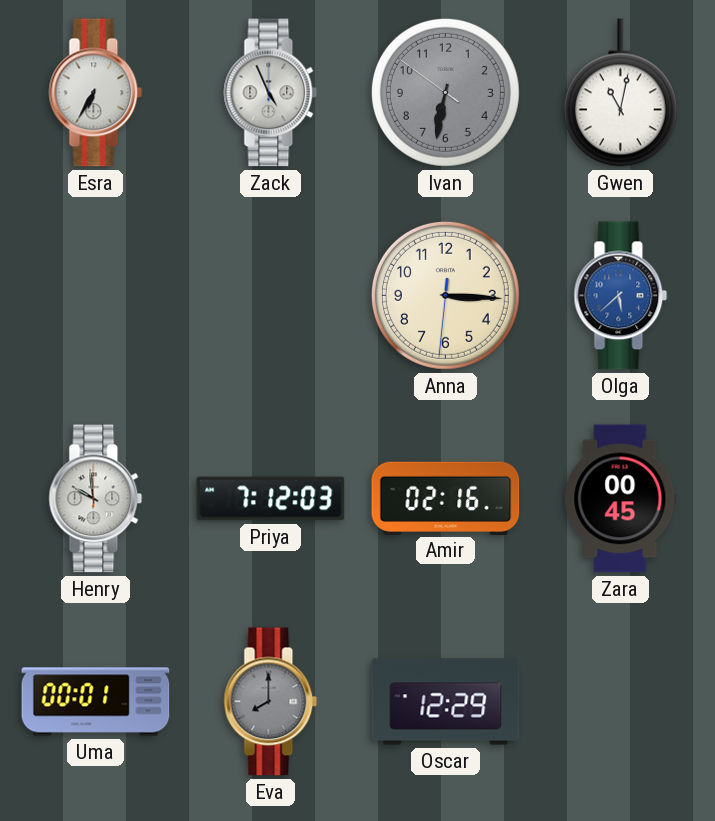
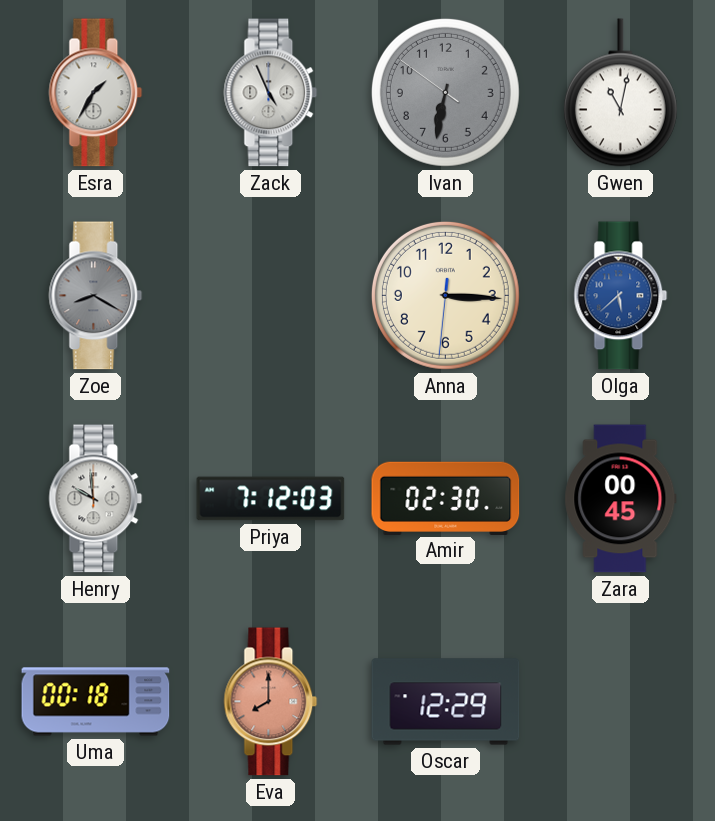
Esra: 6:35 -> 1:35 (96, 93)
Zoe: none -> 8:20 (96, 296)
Amir: 02:16 -> 02:30 (446, 498)
Uma: 00:01 -> 00:18 (96, 702)
Eva dial: grey -> salmon (271, 702)
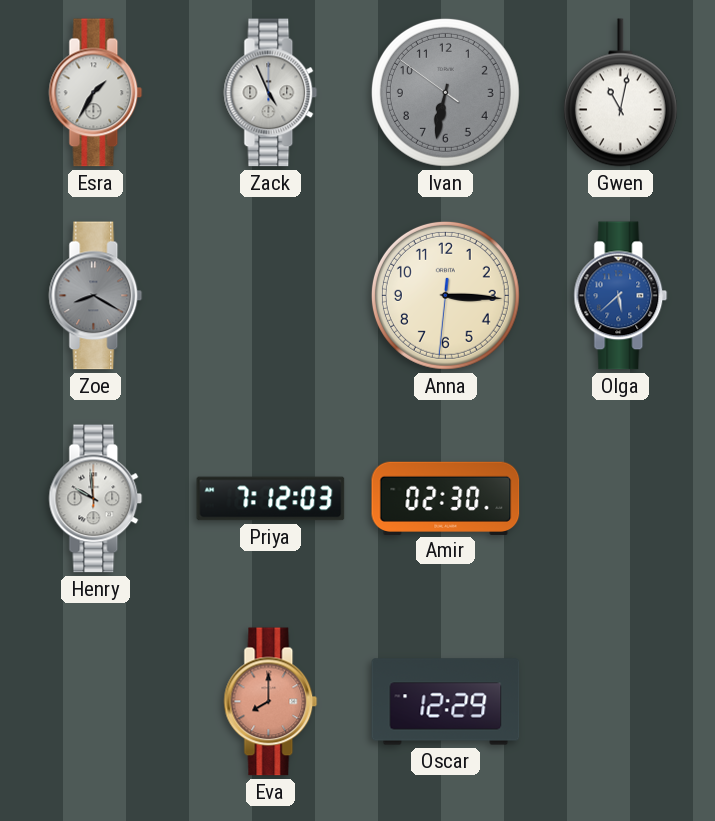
Zara: 00:45 -> none (621, 499)
Uma: 00:18 -> none (96, 702)
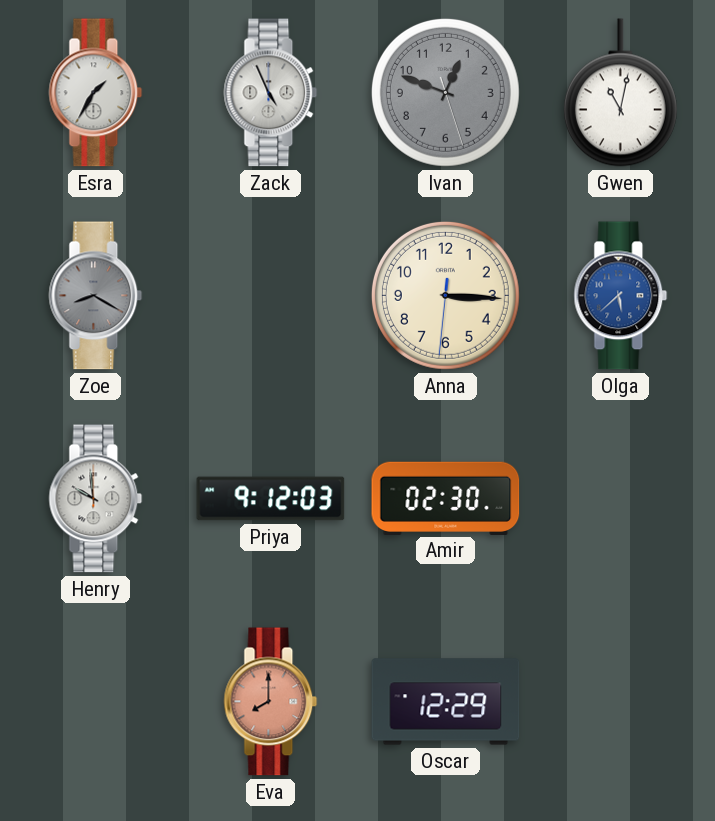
Ivan: 6:31 -> 12:48 (445, 92)
Priya: 7:12 -> 9:12 (271, 499)
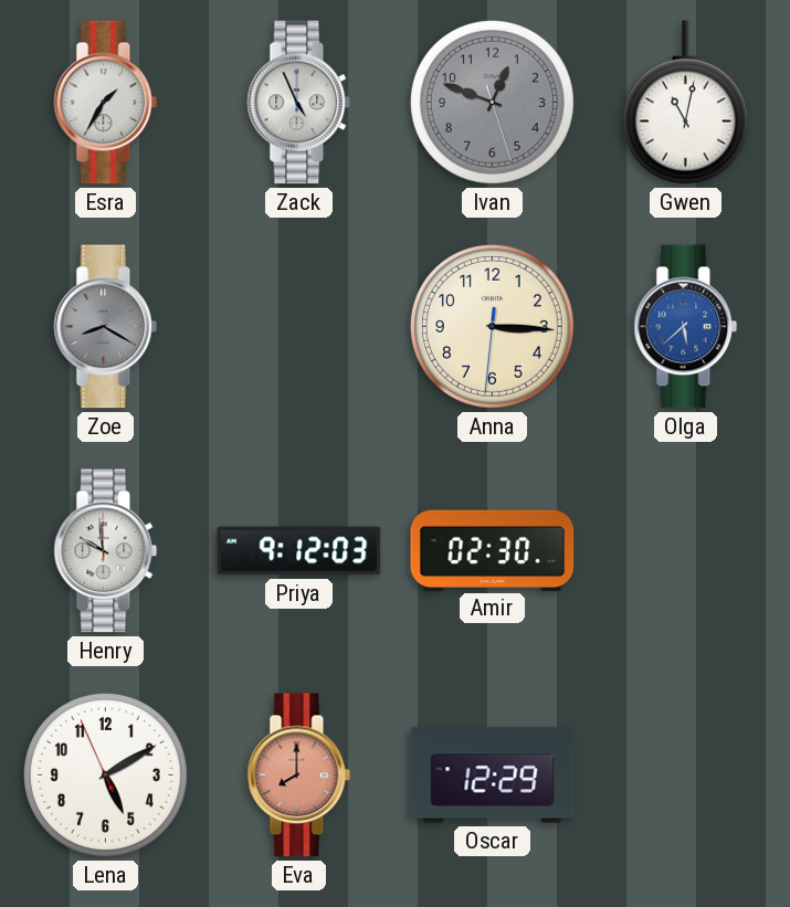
Lena: none -> 5:09 (105, 774)
